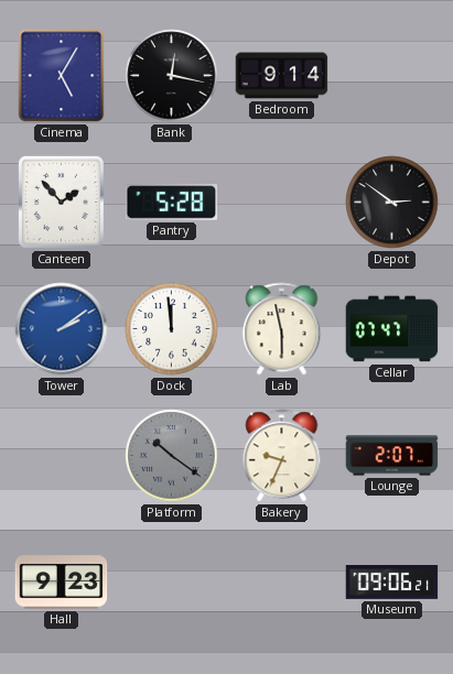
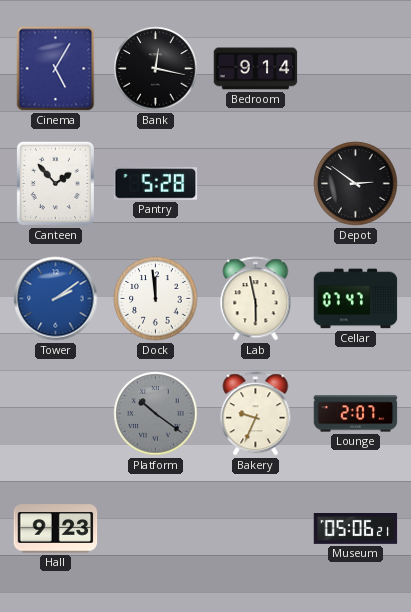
Museum: 09:06 -> 05:06 (356, 529)
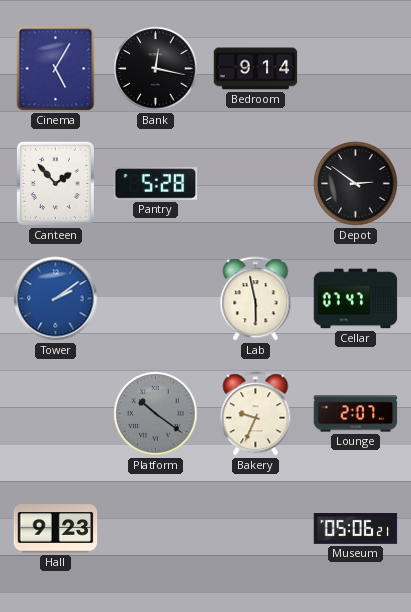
Dock: 11:59 -> none (156, 299)
